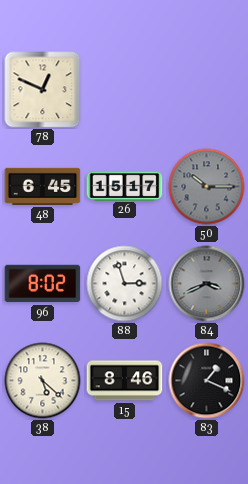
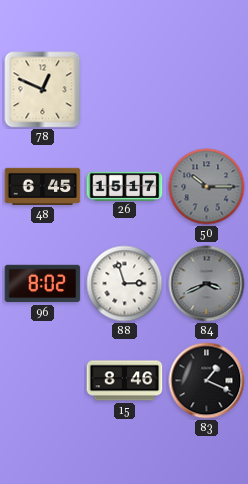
38: 5:22 -> none (43, 381)
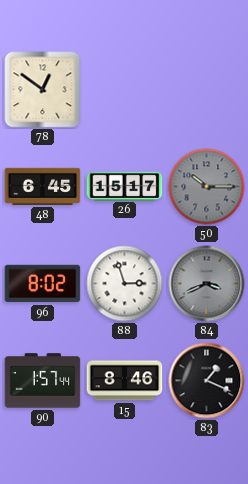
78: 12:49 -> 12:51 (43, 90)
90: none -> 1:57 (43, 381)
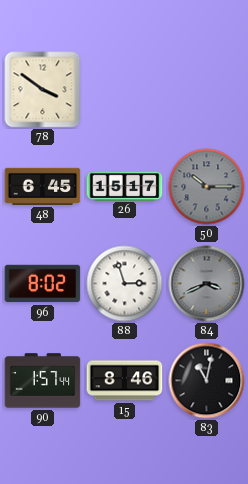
78: 12:51 -> 3:51 (43, 90)
83: 1:19 -> 11:02 (207, 381)
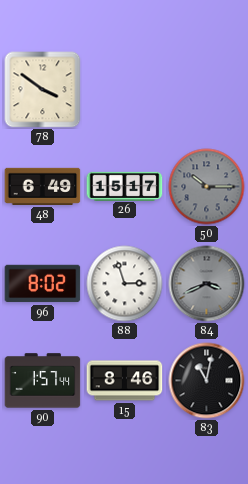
48: 6:45 -> 6:49 (43, 186)
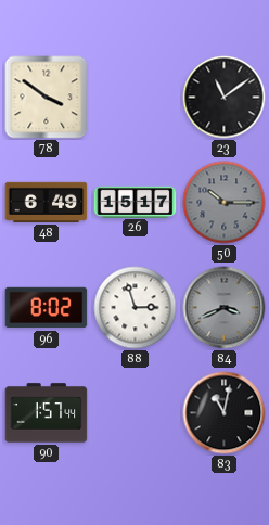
23: none -> 11:09 (225, 98)
15: 8:46 -> none (125, 381)
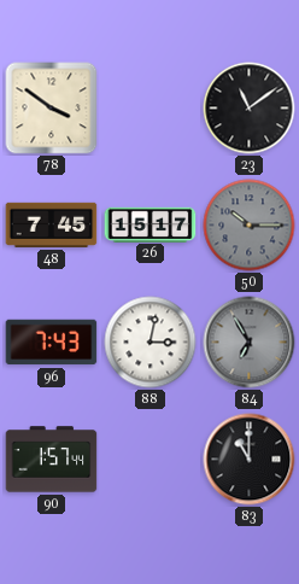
48: 6:49 -> 7:45 (52, 224)
96: 8:02 -> 7:43 (52, 343)
88: 2:57 -> 3:02 (151, 343)
84: 3:41 -> 6:55 (250, 343)
83: 11:02 -> 11:00 (250, 460)
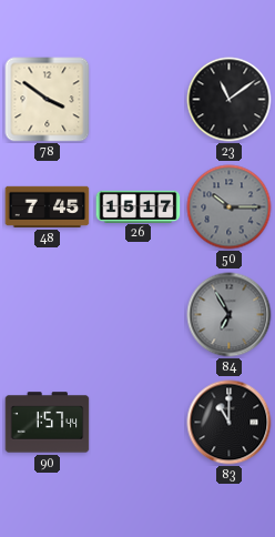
96: 7:43 -> none (52, 343)
88: 3:02 -> none (151, 343)
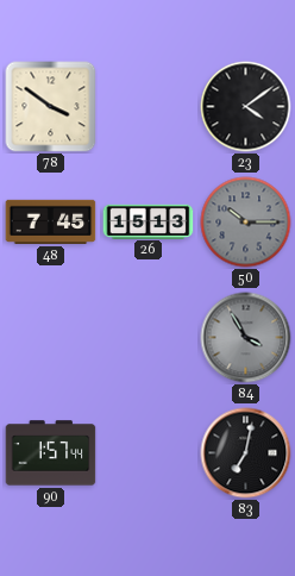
23: 11:09 -> 4:09 (246, 107)
26: 15:17 -> 15:13 (149, 221)
84: 6:55 -> 3:55 (246, 338)
83: 11:00 -> 7:02 (246, 453)
